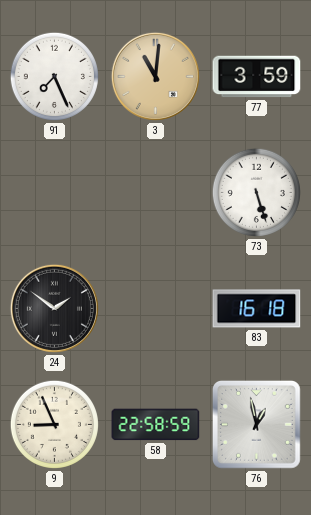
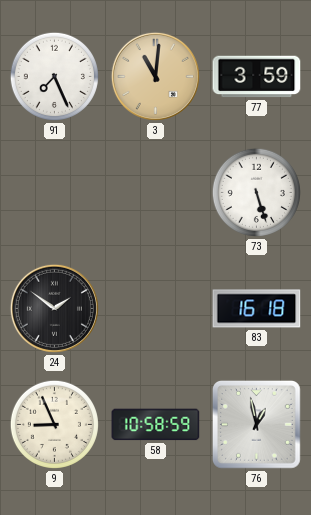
58: 22:58 -> 10:58 (156, 425)
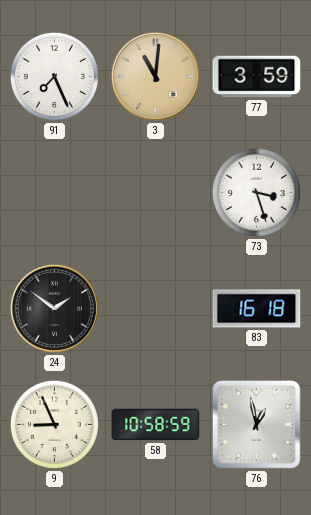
73: 5:27 -> 3:27 (256, 192)
